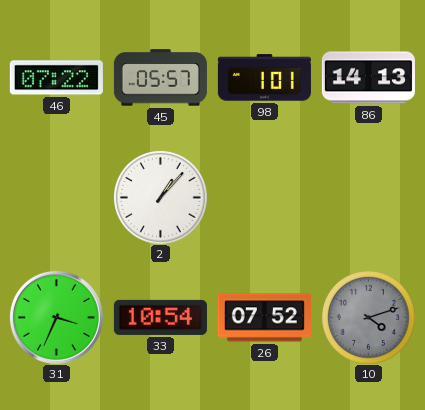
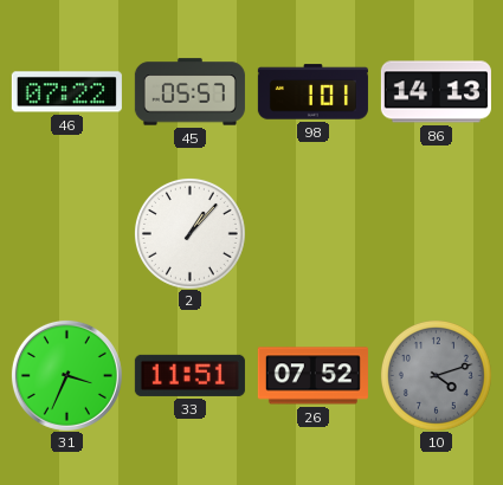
33: 10:54 -> 11:51 (189, 375)
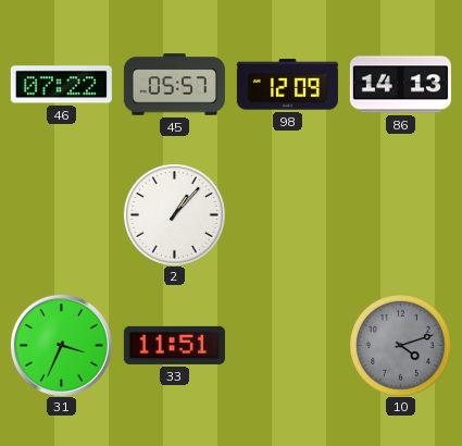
98: 1:01 -> 12:09 (287, 85)
26: 07:52 -> none (312, 376)
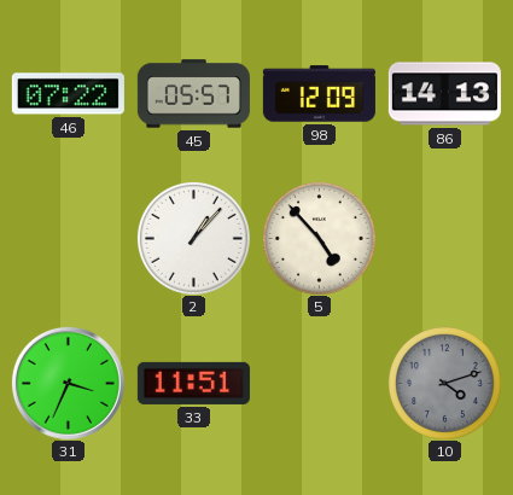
5: none -> 4:53 (319, 238)
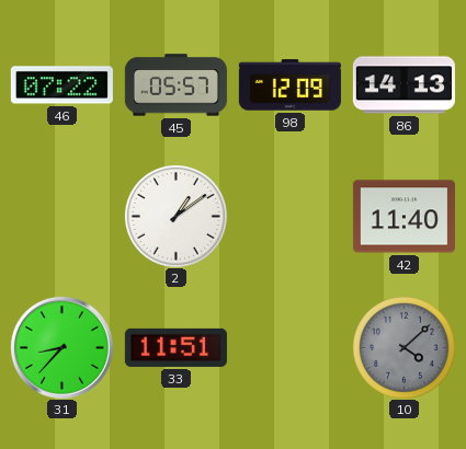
2: 1:07 -> 1:09 (175, 216)
5: 4:53 -> none (319, 238)
42: none -> 11:40 (404, 217)
31: 3:34 -> 8:37 (61, 347)
10: 4:12 -> 4:08 (404, 347)
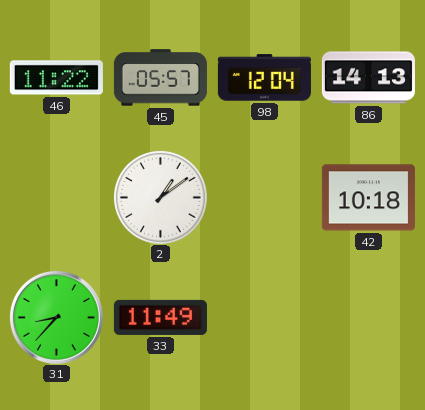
46: 07:22 -> 11:22 (56, 78)
98: 12:09 -> 12:04 (264, 78)
42: 11:40 -> 10:18 (368, 198)
33: 11:51 -> 11:49 (160, 317)
10: 4:08 -> none (404, 347)
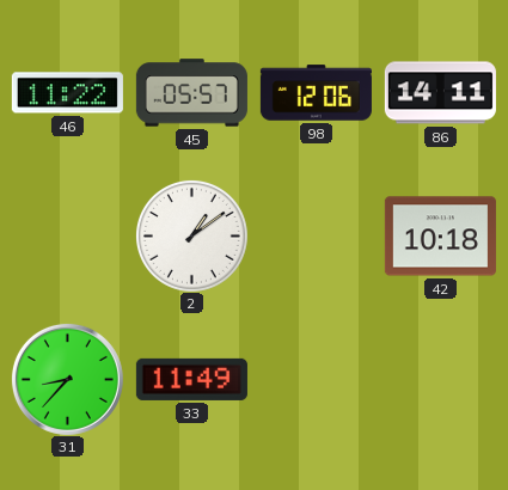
98: 12:04 -> 12:06 (316, 93)
86: 14:13 -> 14:11 (440, 93)
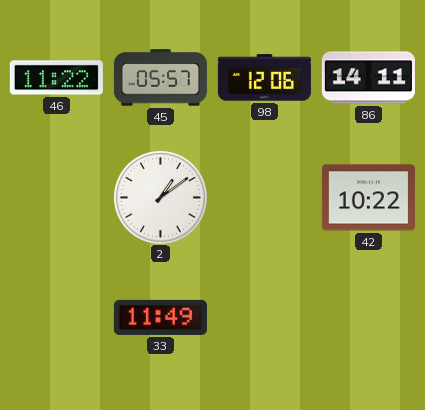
42: 10:18 -> 10:22 (368, 198)
31: 8:37 -> none (67, 379)
